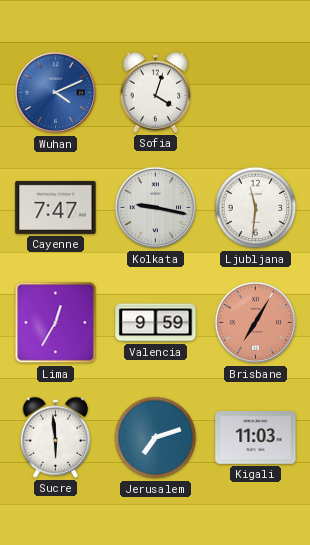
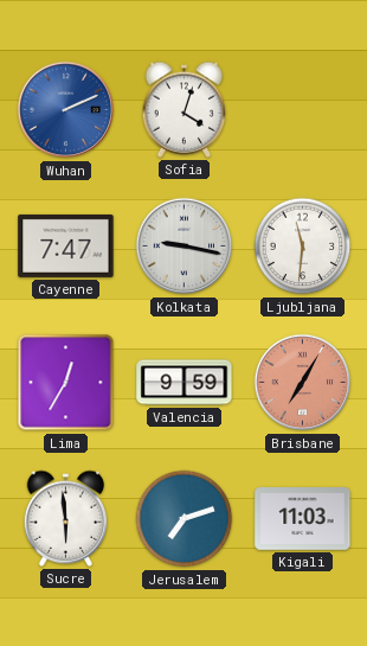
Wuhan: 4:11 -> 2:11 (66, 110)
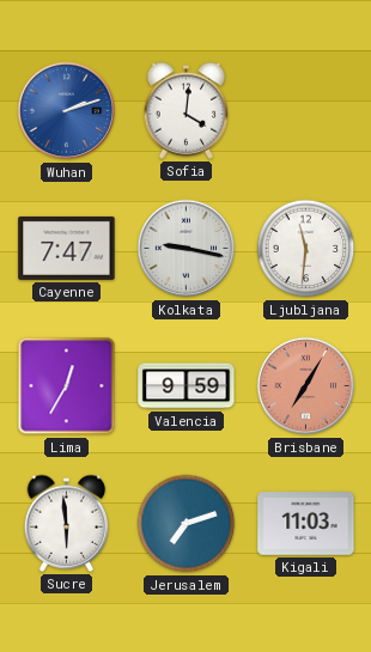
Wuhan: 2:11 -> 2:12 (67, 111)
Sofia: 4:03 -> 4:01 (187, 110)
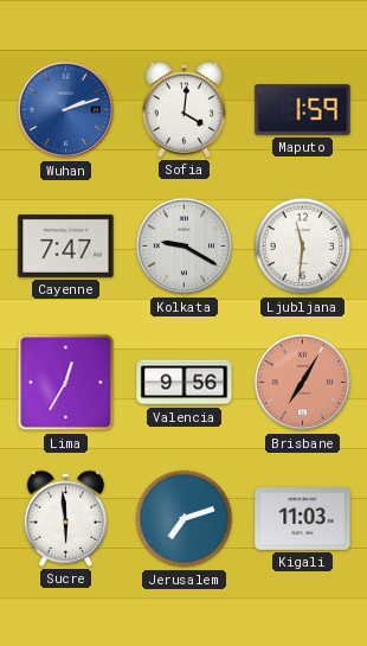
Maputo: none -> 1:59 (303, 110)
Kolkata: 9:17 -> 9:20 (185, 247)
Valencia: 9:59 -> 9:56 (185, 383)
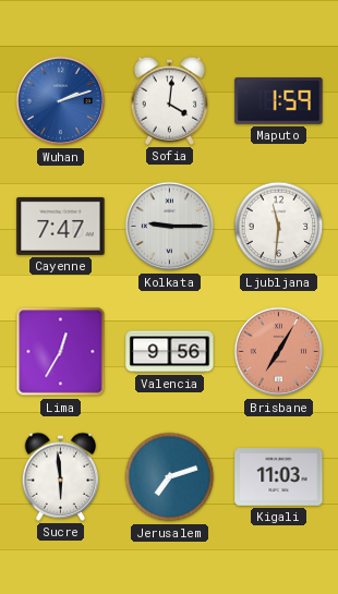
Kolkata: 9:20 -> 9:15 (170, 227)
